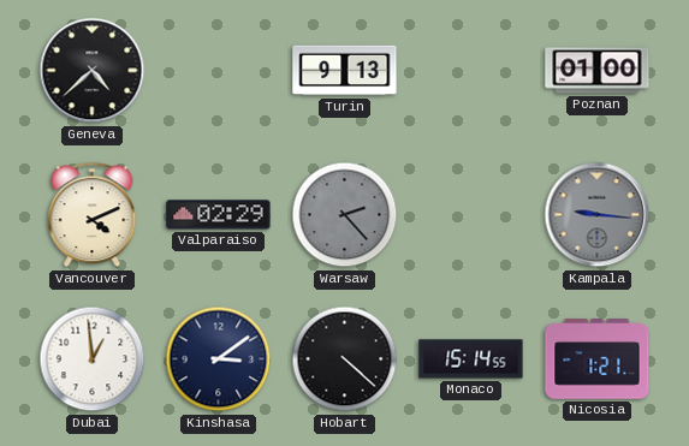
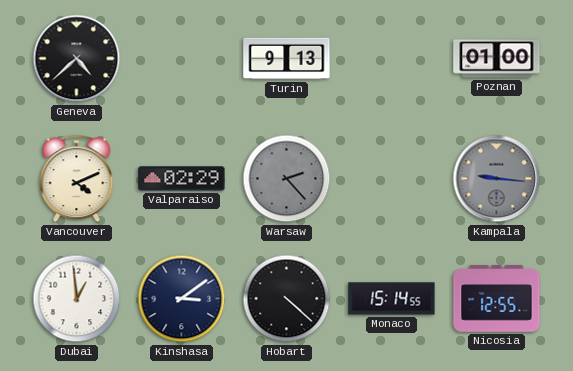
Nicosia: 1:21 -> 12:55 (497, 299)
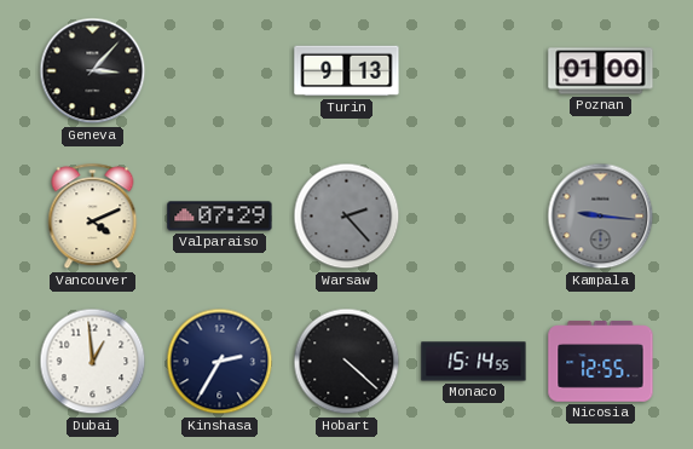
Geneva: 4:38 -> 3:07 (93, 71)
Valparaiso: 02:29 -> 07:29 (220, 217)
Kinshasa: 3:09 -> 2:35 (220, 362)
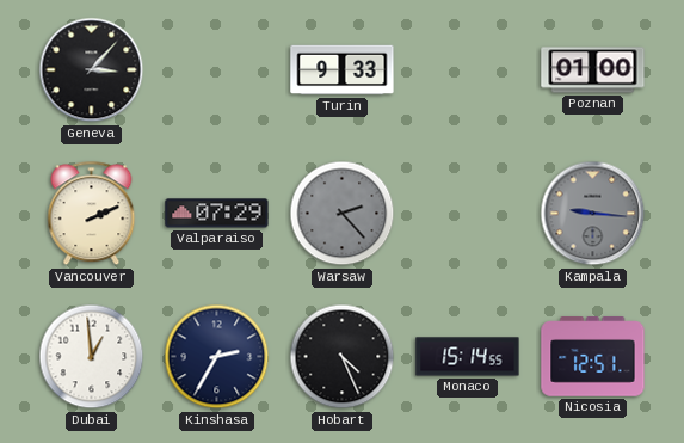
Turin: 9:13 -> 9:33 (343, 70)
Vancouver: 4:11 -> 2:11 (92, 214)
Hobart: 4:22 -> 4:26 (343, 357)
Nicosia: 12:55 -> 12:51 (593, 357)
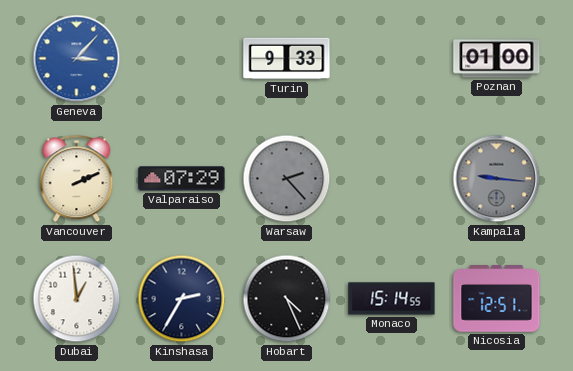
Geneva dial: black -> blue (77, 59)
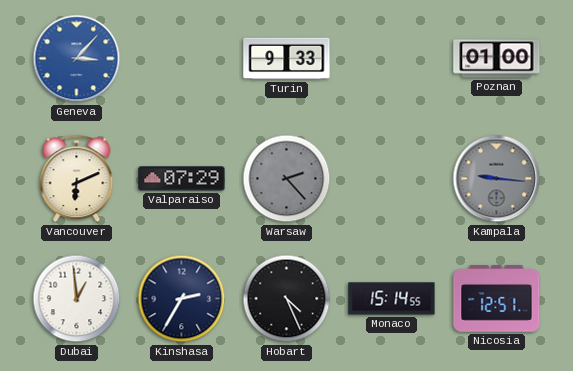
Vancouver: 2:11 -> 6:11 (77, 179)
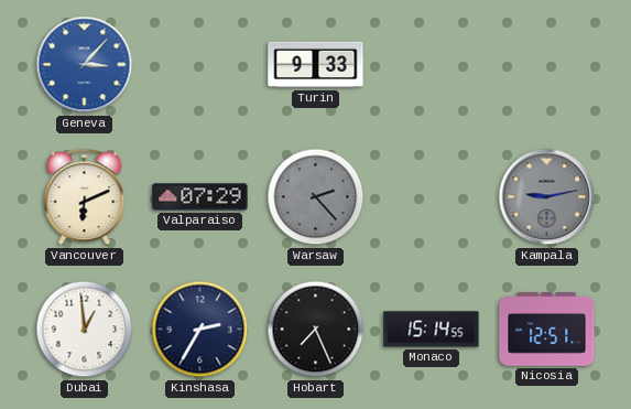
Poznan: 01:00 -> none (497, 59)
Kampala: 9:16 -> 9:13 (547, 197)
Hobart: 4:26 -> 7:26 (316, 330)
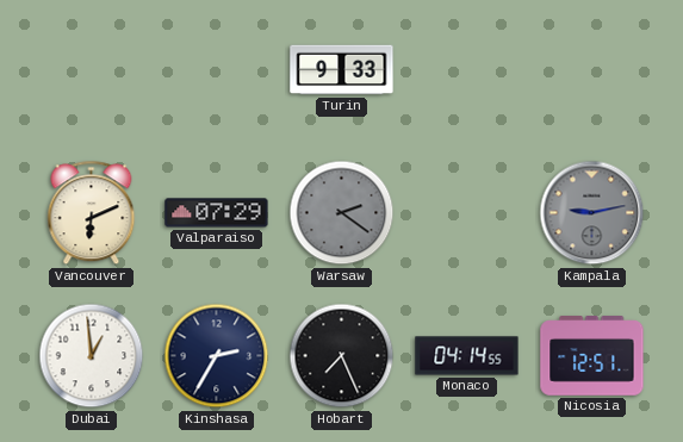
Geneva: 3:07 -> none (85, 65)
Warsaw: 2:23 -> 2:21 (342, 213)
Monaco: 15:14 -> 04:14 (467, 356)
